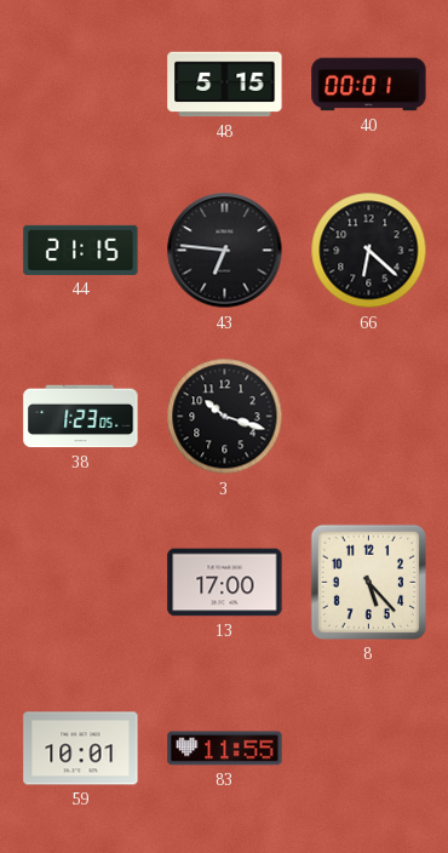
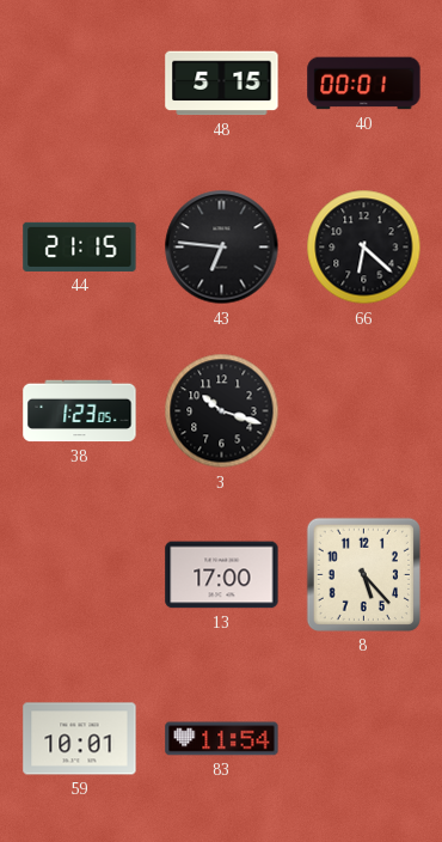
83: 11:55 -> 11:54 (222, 739)
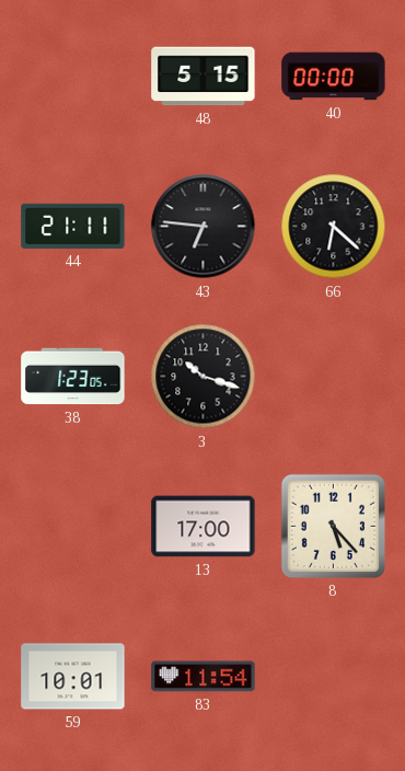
40: 00:01 -> 00:00 (334, 77)
44: 21:15 -> 21:11 (73, 226)
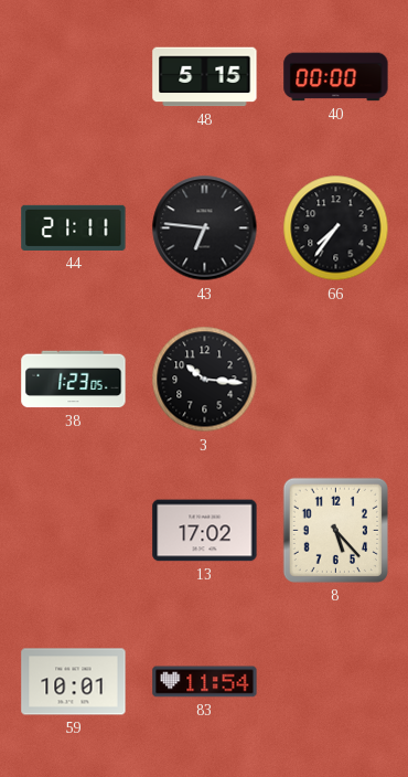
66: 6:22 -> 7:36 (336, 228)
3: 10:18 -> 10:16 (205, 380)
13: 17:00 -> 17:02 (205, 531)
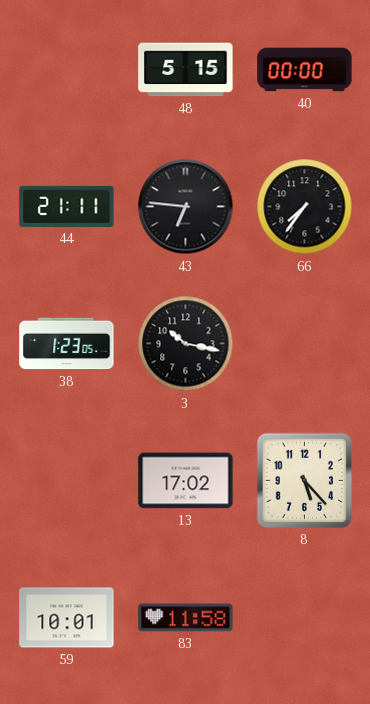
3: 10:16 -> 10:17 (186, 344)
83: 11:54 -> 11:58 (186, 618)
